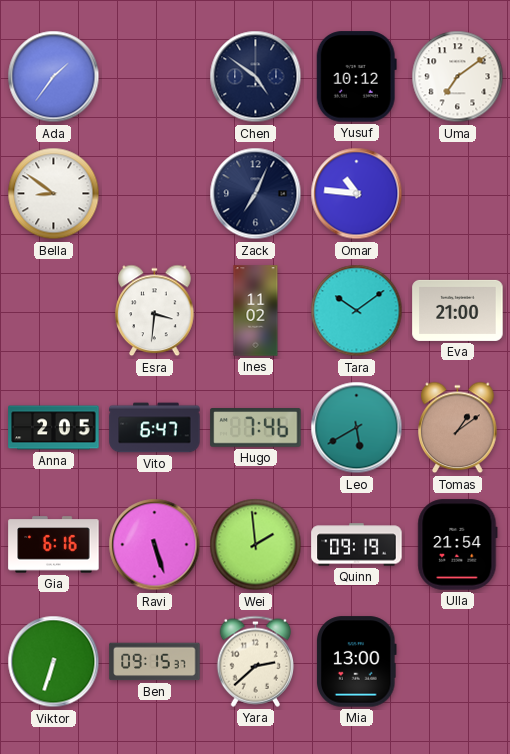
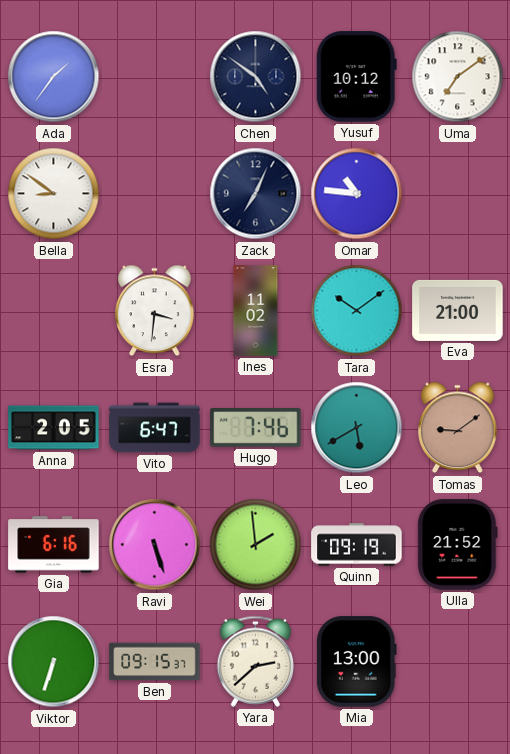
Tomas: 1:09 -> 9:09 (458, 428)
Ulla: 21:54 -> 21:52 (458, 545)
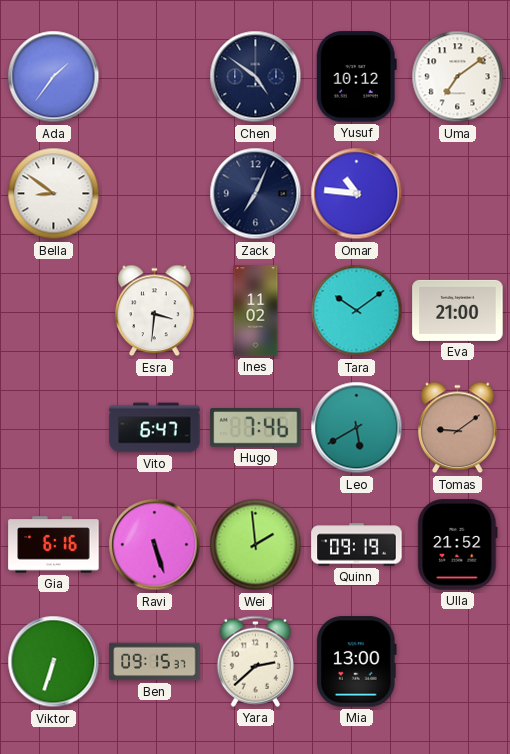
Anna: 2:05 -> none (54, 428)
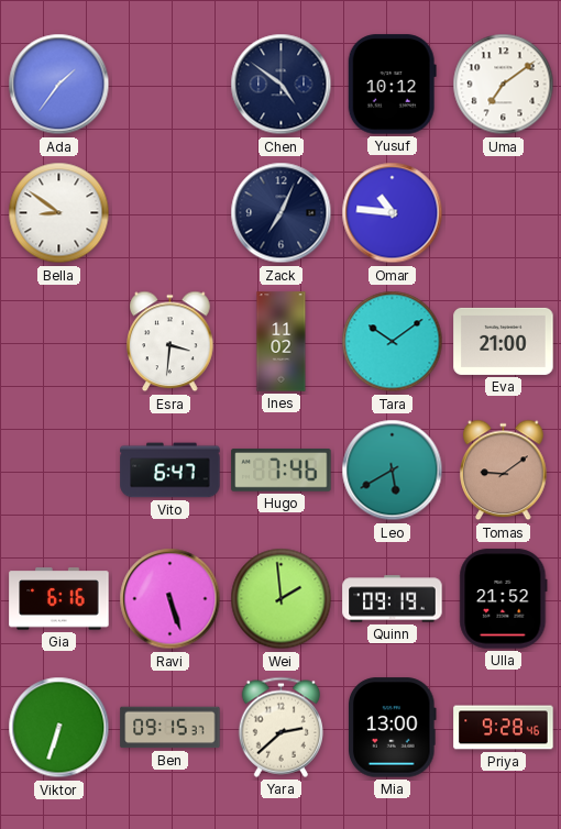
Priya: none -> 9:28 (504, 728)
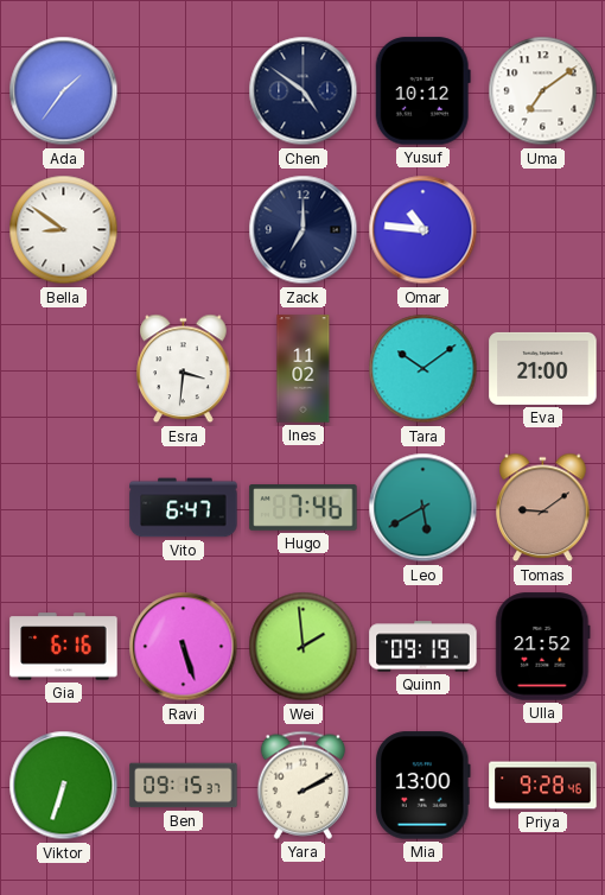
Zack: 7:04 -> 7:00 (304, 230)
Yara: 2:38 -> 2:10 (302, 785)
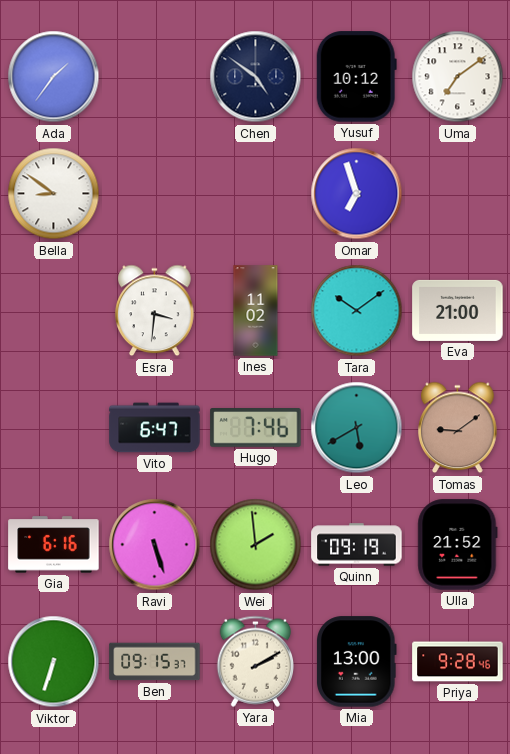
Zack: 7:00 -> none (304, 230)
Omar: 10:46 -> 6:57 (357, 194)
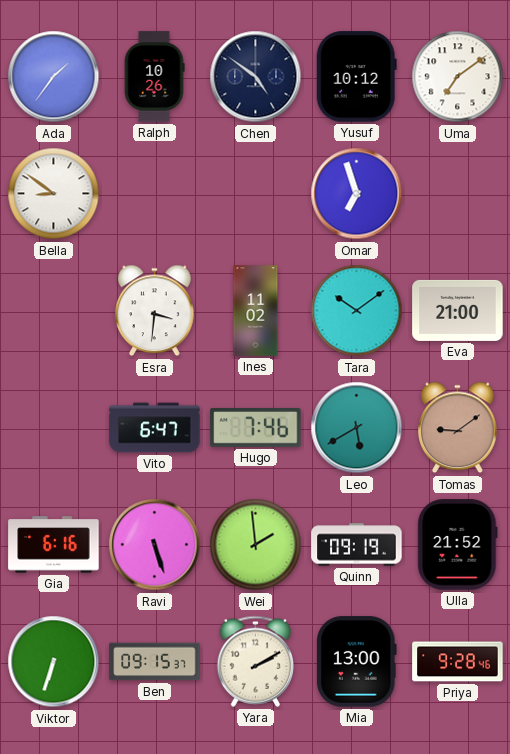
Ralph: none -> 10:26 (154, 77)
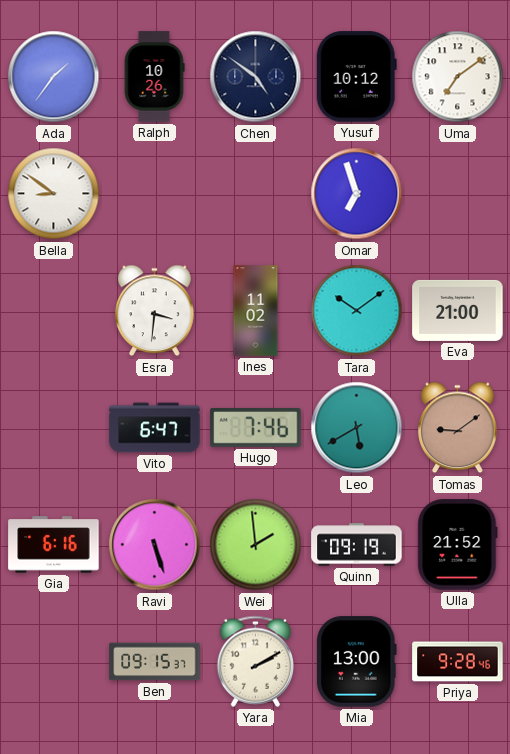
Viktor: 6:33 -> none (54, 662)
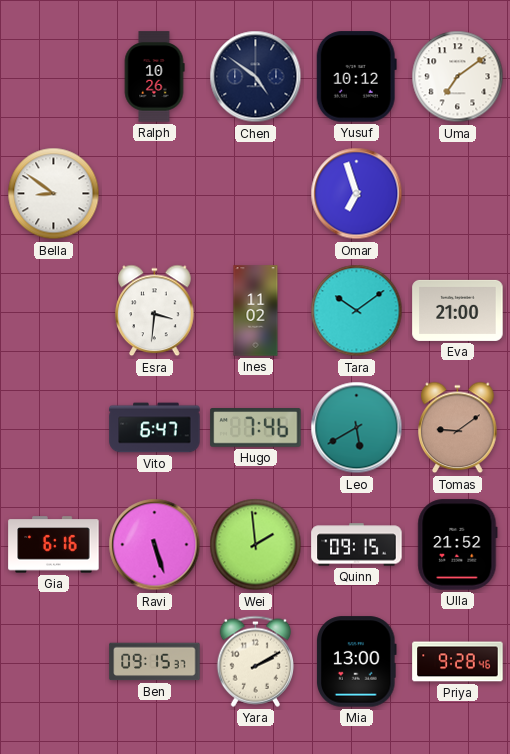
Ada: 1:36 -> none (54, 77)
Quinn: 09:19 -> 09:15 (357, 545)
